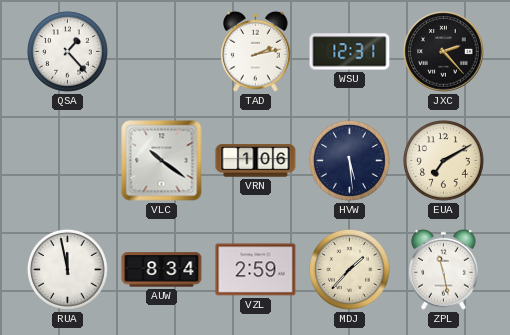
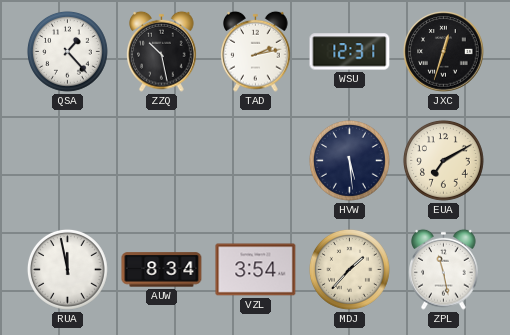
ZZQ: none -> 10:28 (162, 51)
JXC: 2:23 -> 12:33 (444, 52)
VLC: 10:21 -> none (162, 161)
VRN: 1:06 -> none (256, 161)
VZL: 2:59 -> 3:54 (256, 270)
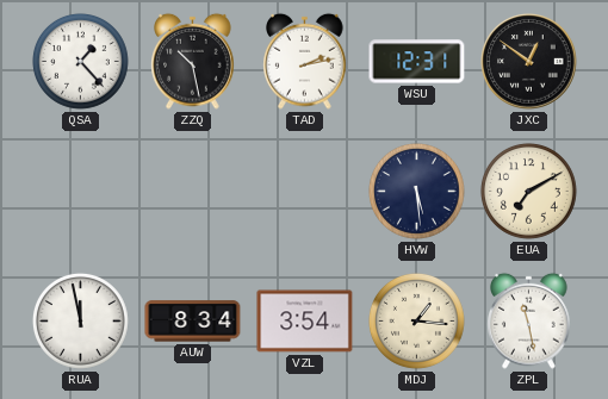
JXC: 12:33 -> 12:51 (529, 62)
MDJ: 1:37 -> 1:16 (416, 320)
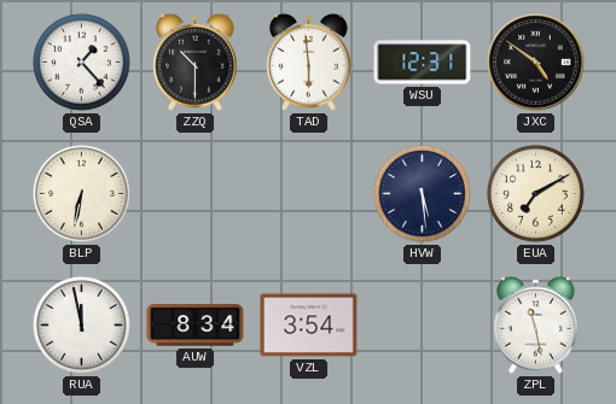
ZZQ: 10:28 -> 10:30 (196, 62)
TAD: 2:13 -> 5:59 (309, 62)
JXC: 12:51 -> 4:51 (536, 63)
BLP: none -> 6:32 (81, 193)
MDJ: 1:16 -> none (416, 320)
